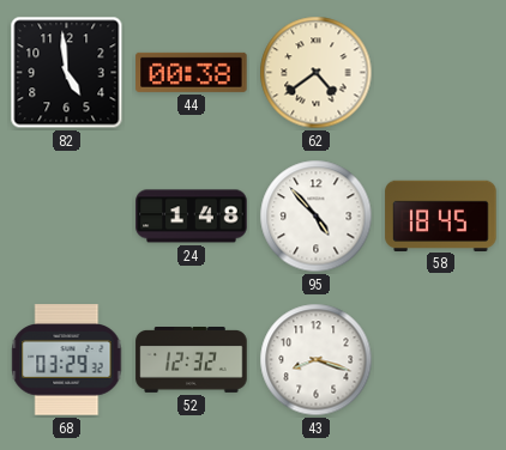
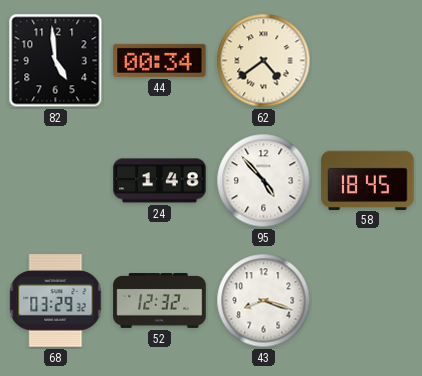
44: 00:38 -> 00:34 (160, 60)
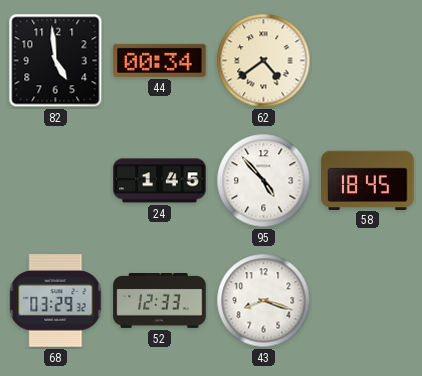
24: 1:48 -> 1:45 (160, 181)
52: 12:32 -> 12:33 (160, 301)
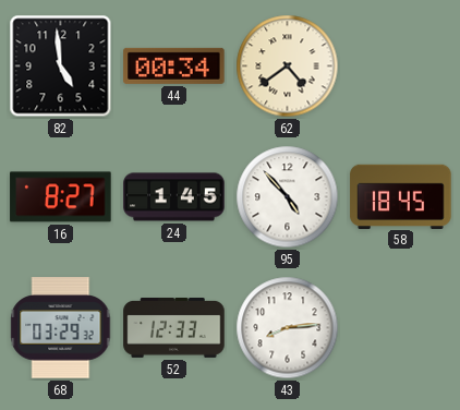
16: none -> 8:27 (61, 197)
43: 8:18 -> 8:14 (288, 328)
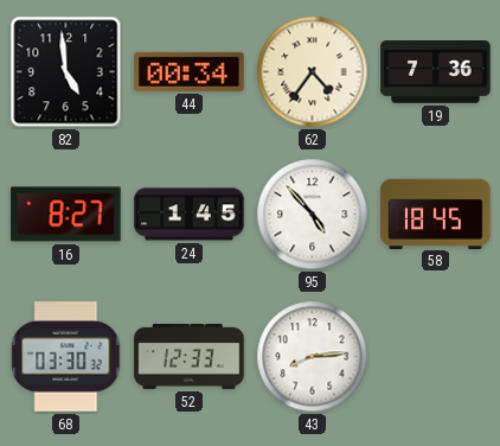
62: 4:39 -> 4:36 (313, 72)
19: none -> 7:36 (436, 72)
68: 03:29 -> 03:30 (66, 357)
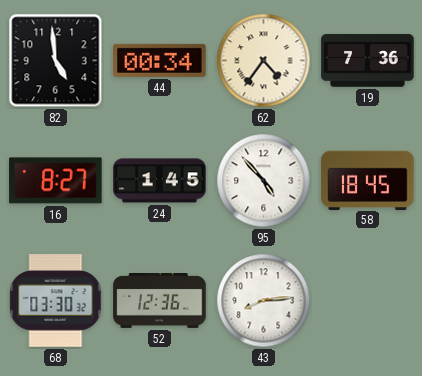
52: 12:33 -> 12:36 (160, 301)
